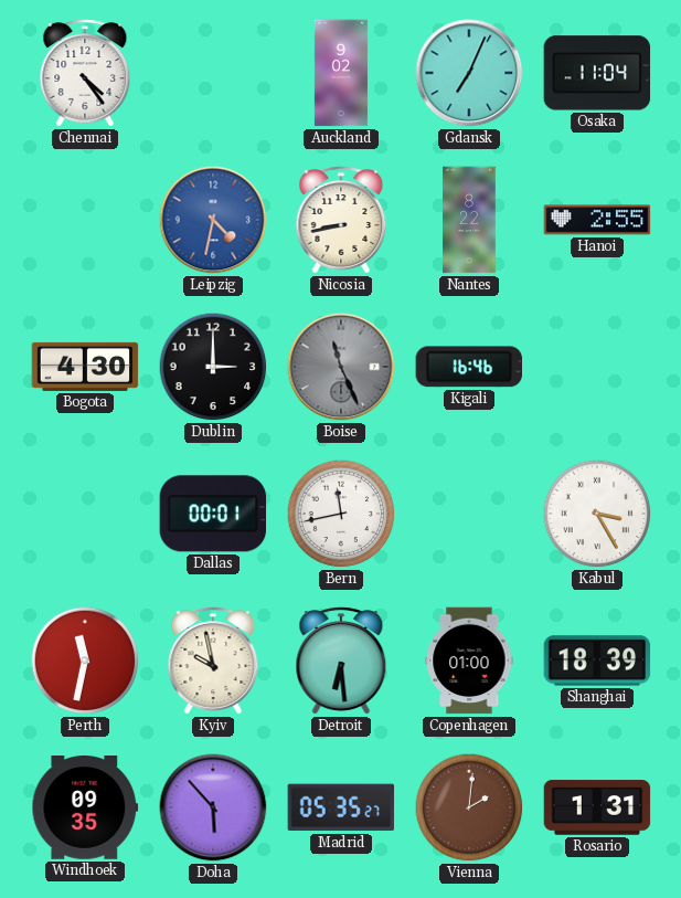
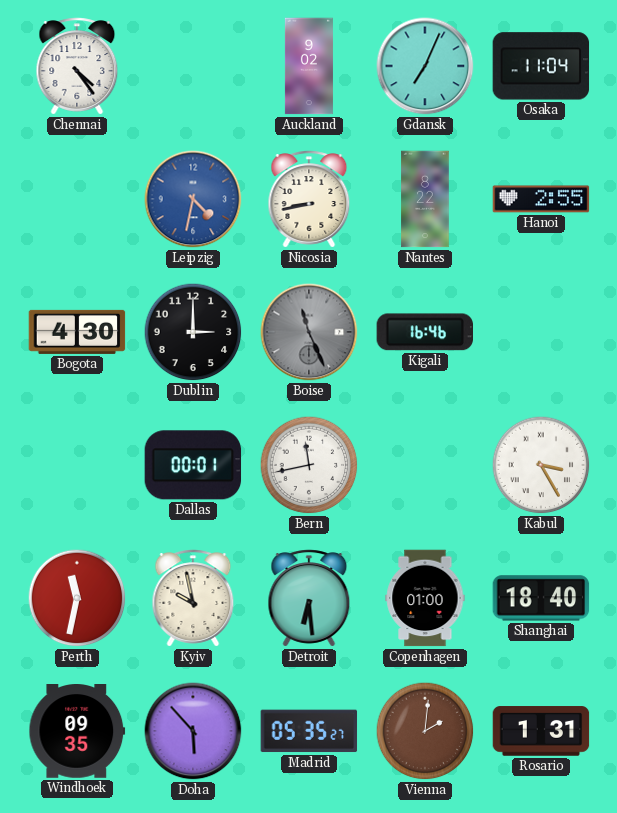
Shanghai: 18:39 -> 18:40 (541, 598)
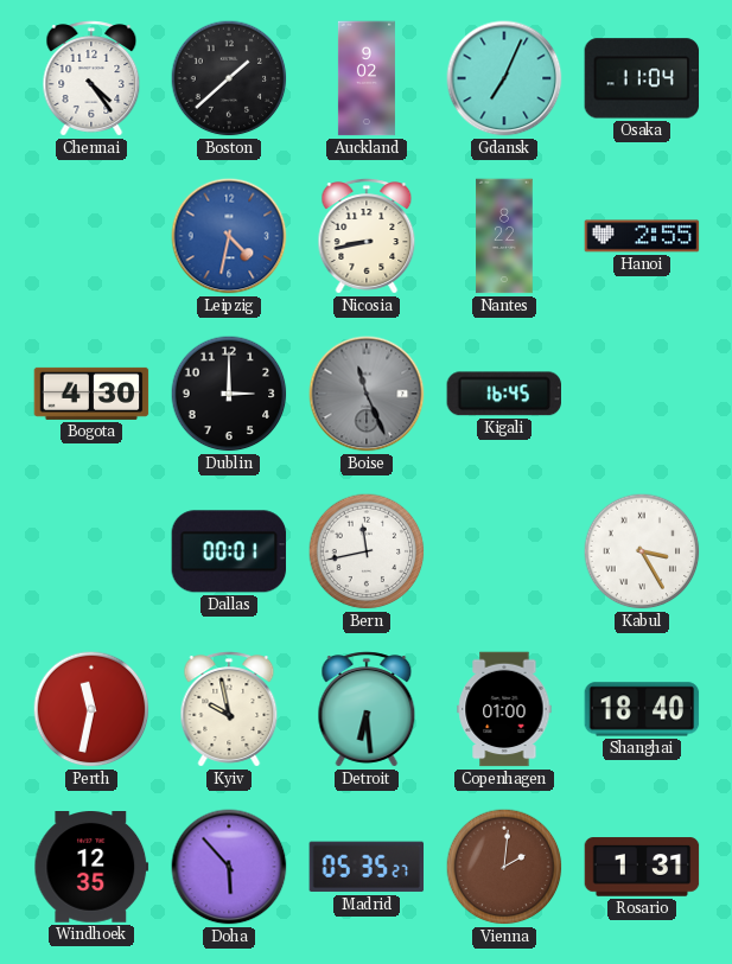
Boston: none -> 1:38 (229, 78)
Kigali: 16:46 -> 16:45 (504, 394)
Windhoek: 09:35 -> 12:35 (91, 867)
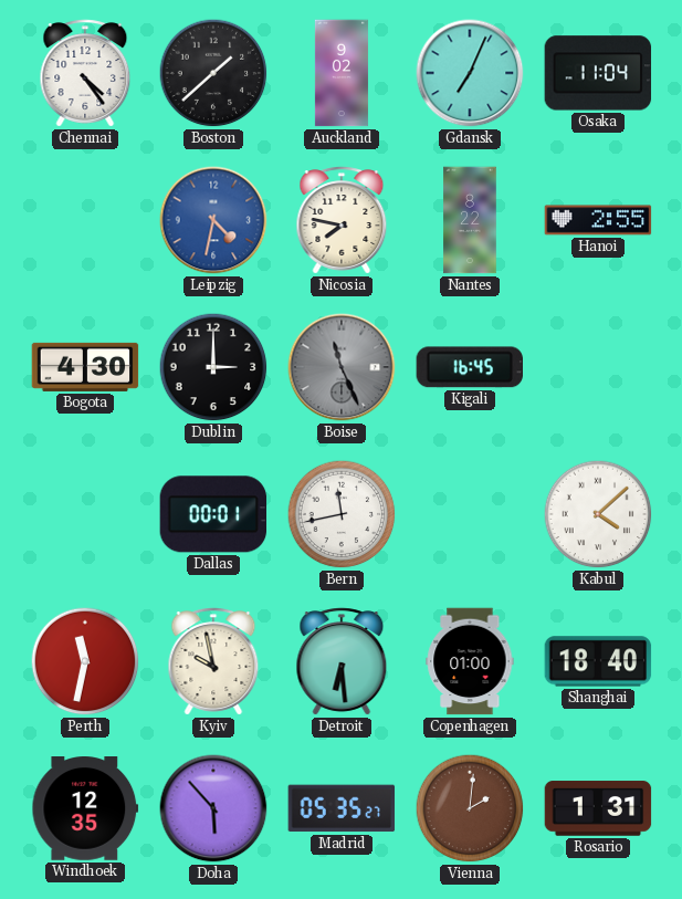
Nicosia: 8:43 -> 7:47 (342, 220)
Kabul: 3:25 -> 4:08 (598, 514)
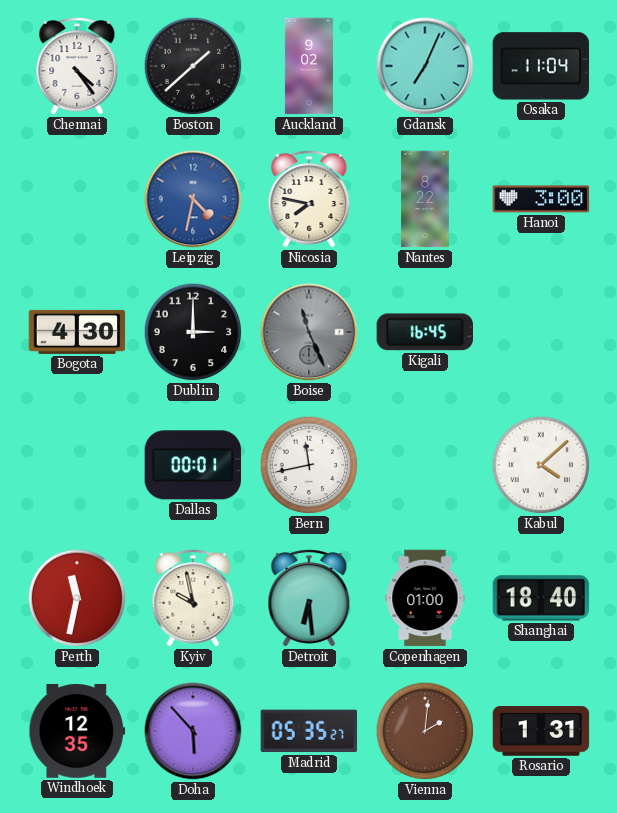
Hanoi: 2:55 -> 3:00 (541, 199)
